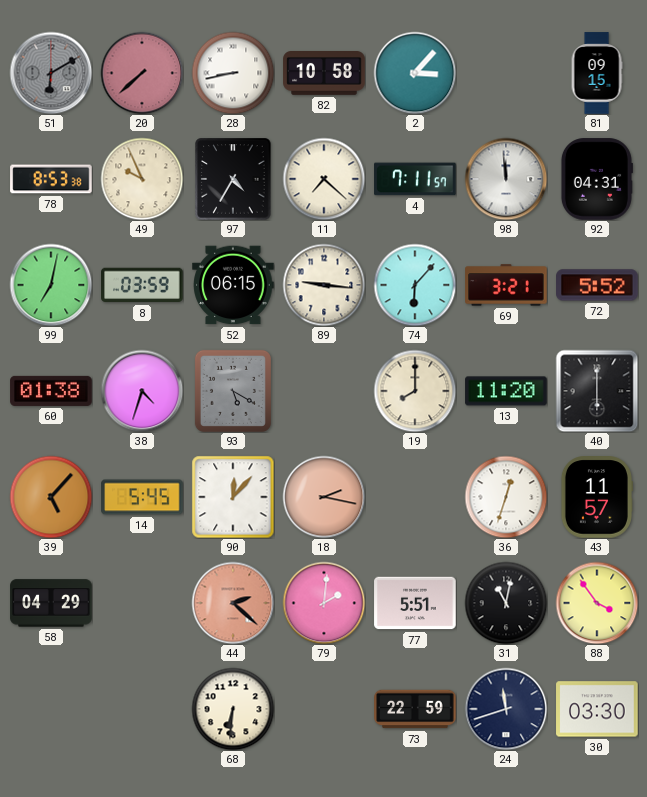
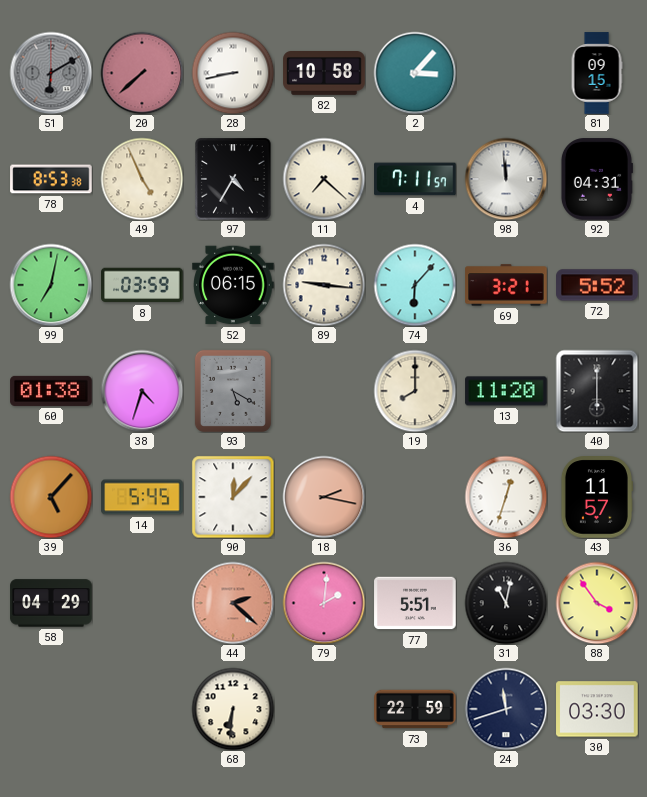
49: 9:56 -> 4:56 (142, 179)
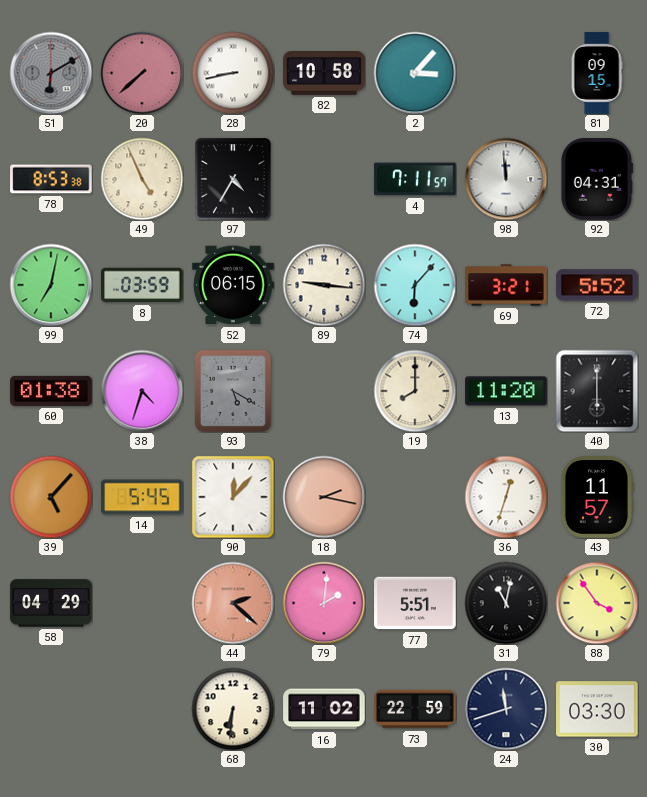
11: 7:22 -> none (324, 179)
16: none -> 11:02 (324, 709)
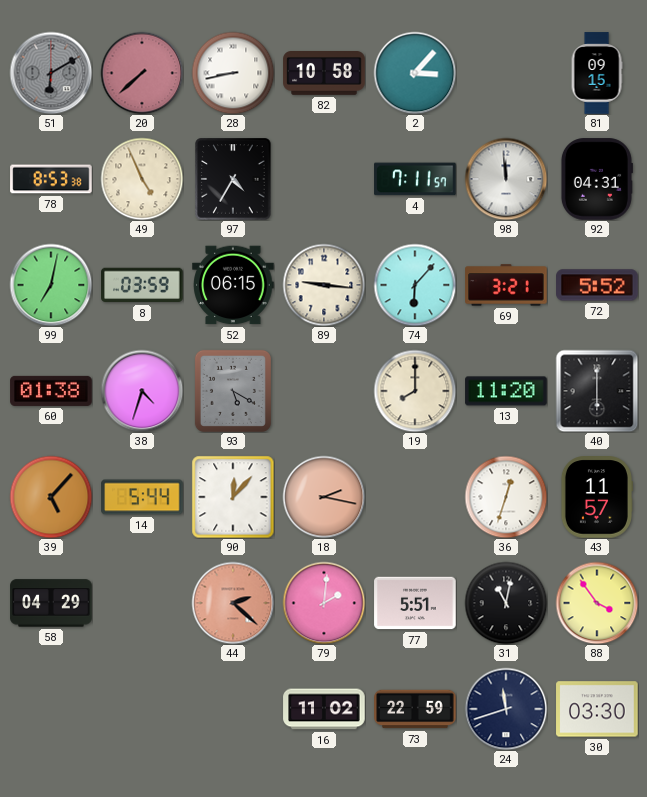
14: 5:45 -> 5:44 (142, 497)
68: 6:31 -> none (233, 709)
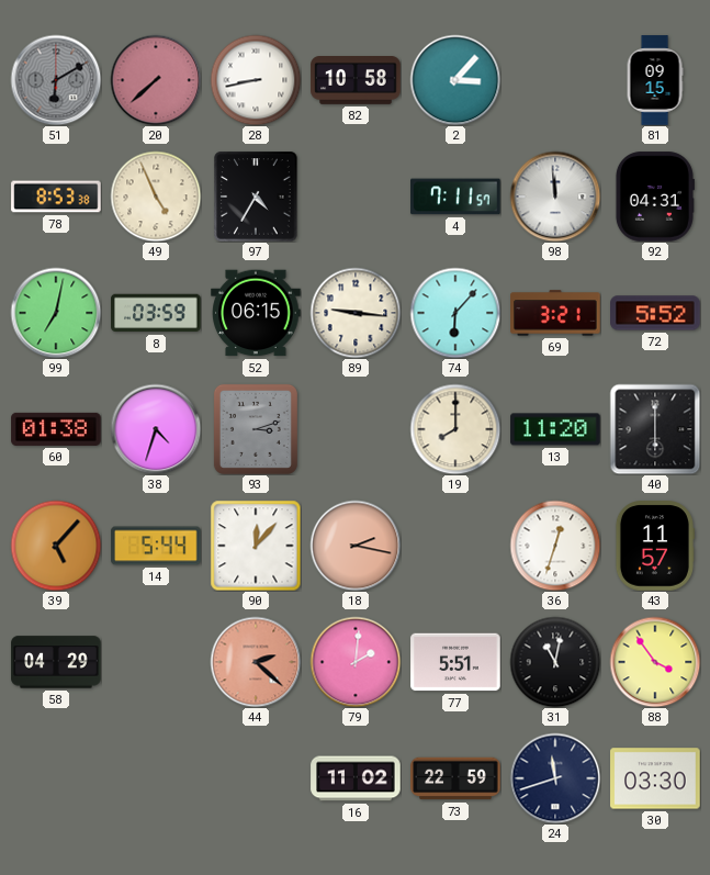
93: 5:20 -> 3:12 (256, 429)
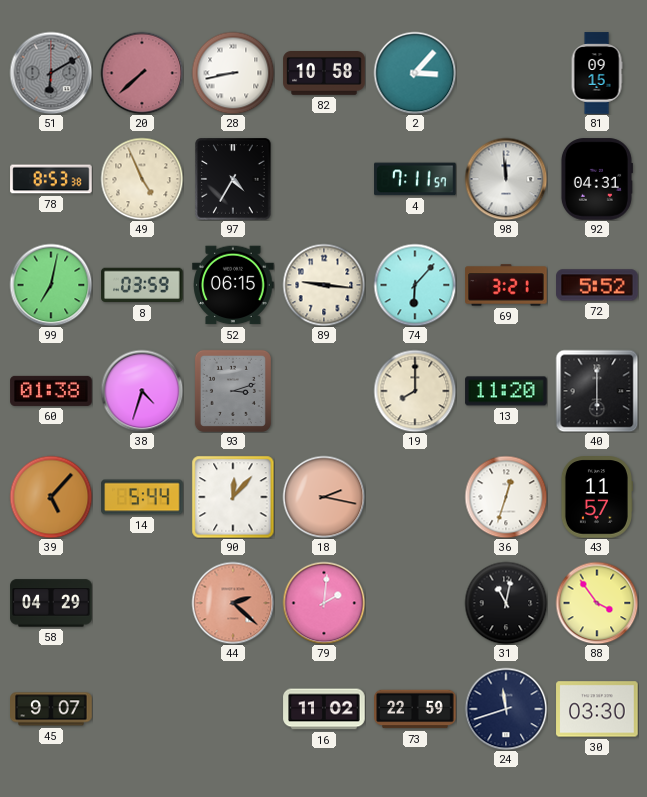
77: 5:51 -> none (455, 662)
45: none -> 9:07 (51, 709)
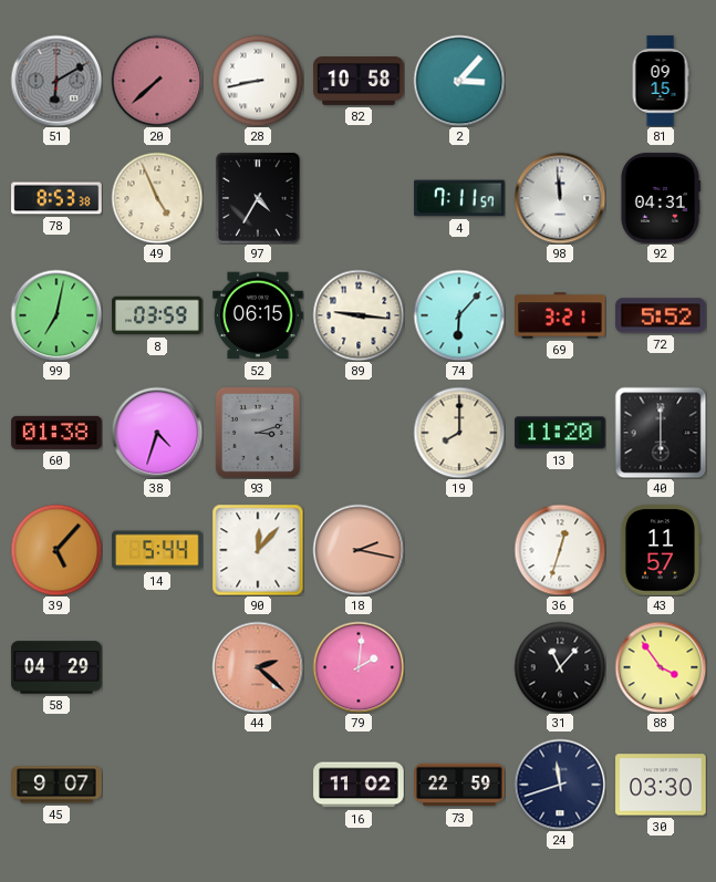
31: 11:02 -> 11:07 (560, 667)
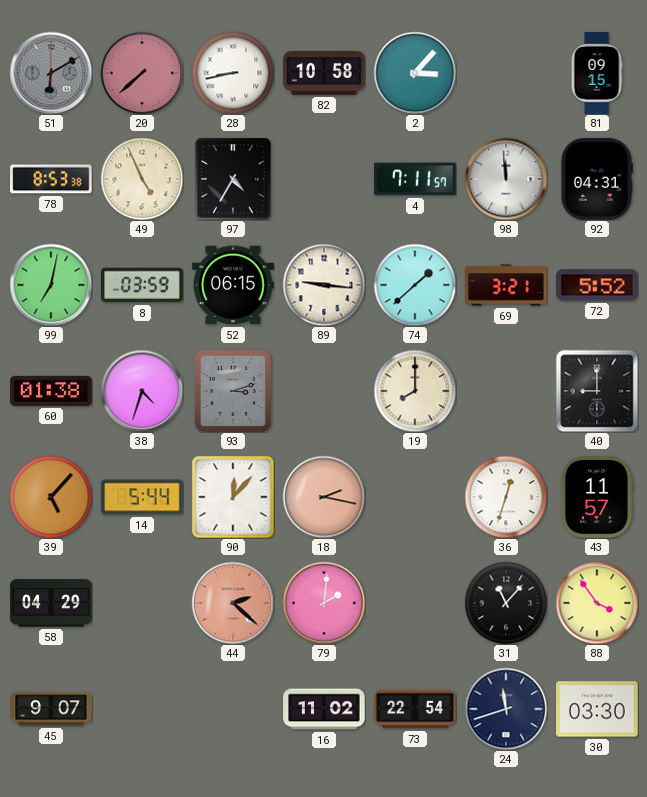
74: 6:07 -> 1:38 (415, 285)
13: 11:20 -> none (560, 433)
40: 6:00 -> 9:00 (597, 391)
73: 22:59 -> 22:54 (415, 709)
